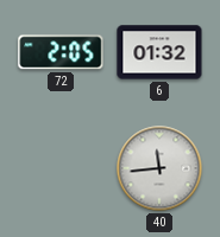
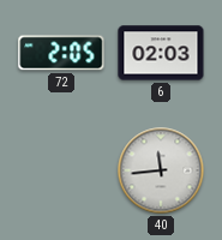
6: 01:32 -> 02:03 (161, 53)
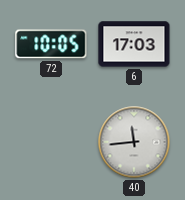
72: 2:05 -> 10:05 (51, 44)
6: 02:03 -> 17:03 (134, 44)
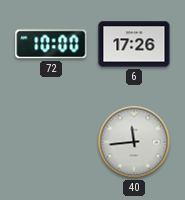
72: 10:05 -> 10:00 (51, 44)
6: 17:03 -> 17:26 (134, 44)
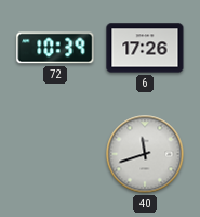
72: 10:00 -> 10:39 (55, 48)
40: 11:44 -> 11:42 (145, 154)
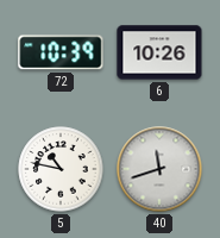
6: 17:26 -> 10:26 (159, 52)
5: none -> 10:47 (61, 169)
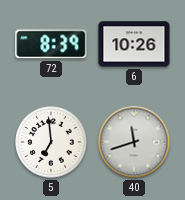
72: 10:39 -> 8:39 (51, 44)
5: 10:47 -> 6:59 (51, 142)
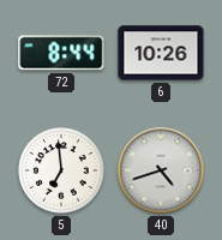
72: 8:39 -> 8:44 (61, 53)
40: 11:42 -> 4:42 (161, 170)
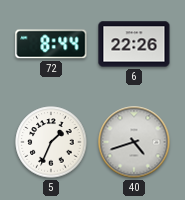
6: 10:26 -> 22:26 (134, 44)
5: 6:59 -> 1:34 (51, 142)
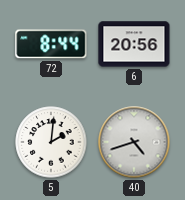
6: 22:26 -> 20:56 (134, 44)
5: 1:34 -> 2:01 (51, 142)
